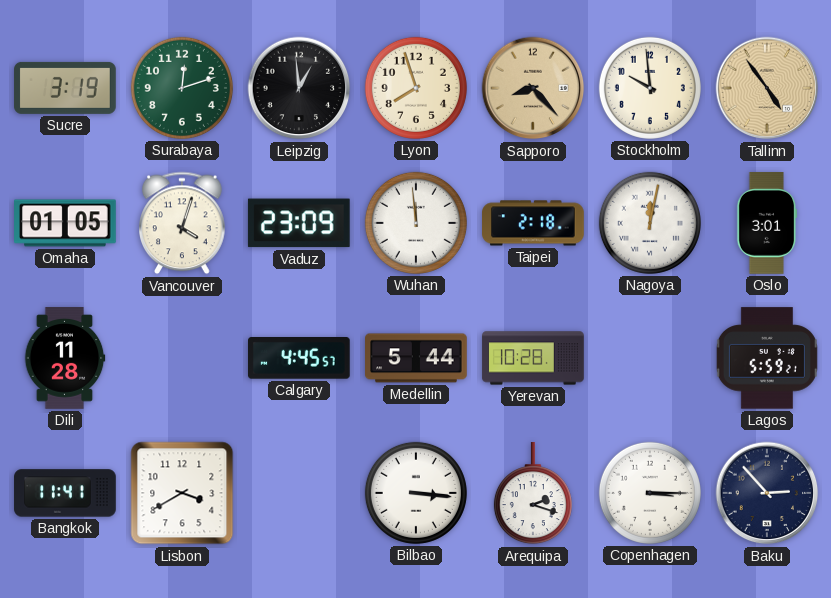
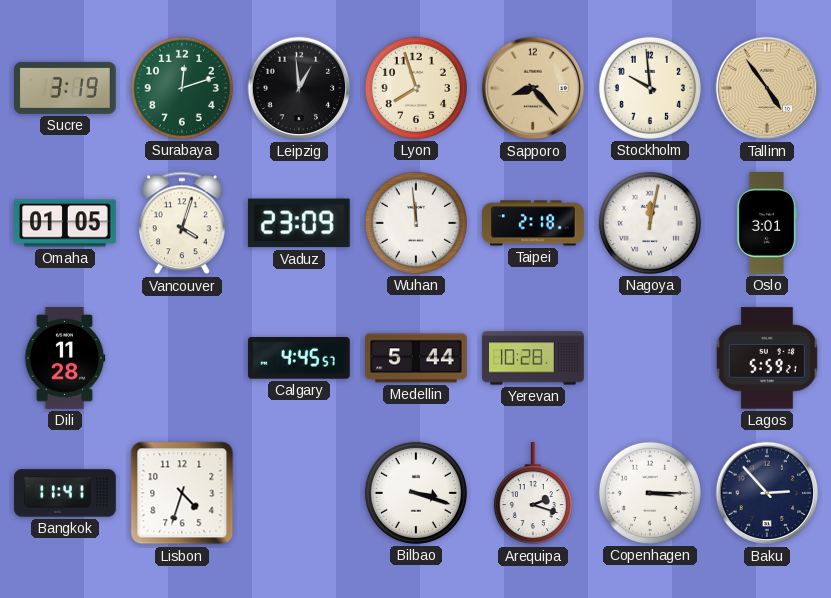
Lisbon: 3:40 -> 4:33 (182, 493)
Bilbao: 3:16 -> 3:18 (416, 493)
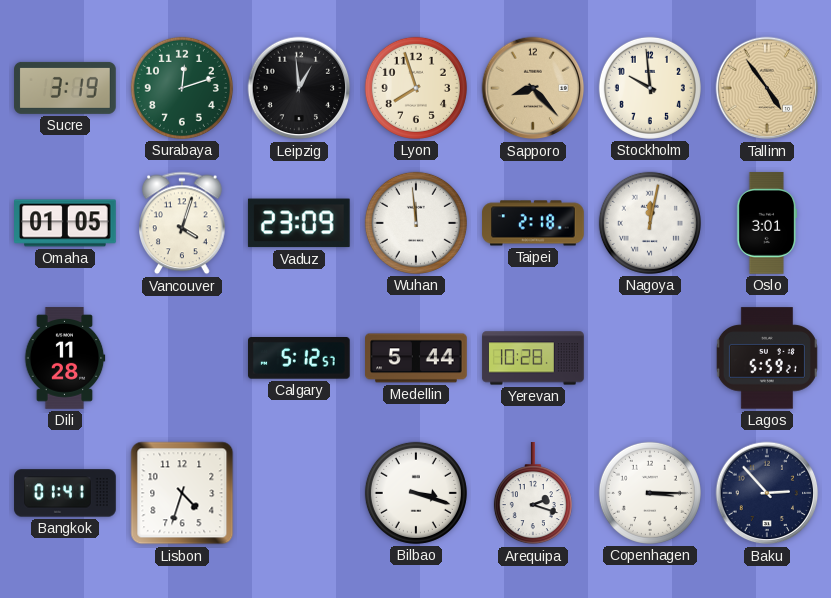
Calgary: 4:45 -> 5:12 (300, 359)
Bangkok: 11:41 -> 01:41 (65, 493)
